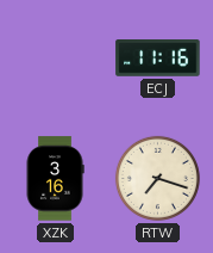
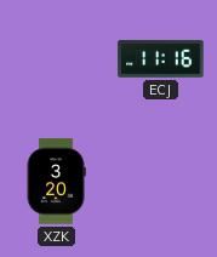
XZK: 3:16 -> 3:20 (56, 182)
RTW: 7:18 -> none (157, 178)
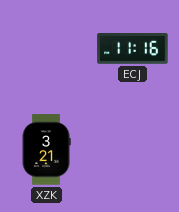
XZK: 3:20 -> 3:21 (46, 150)
